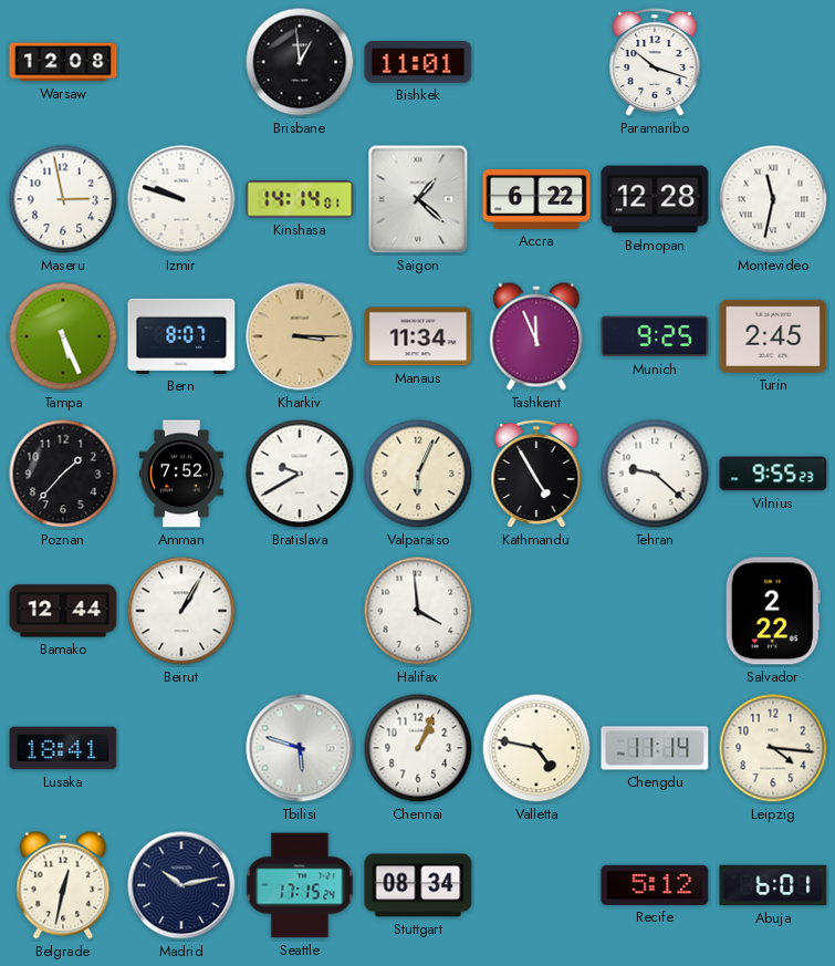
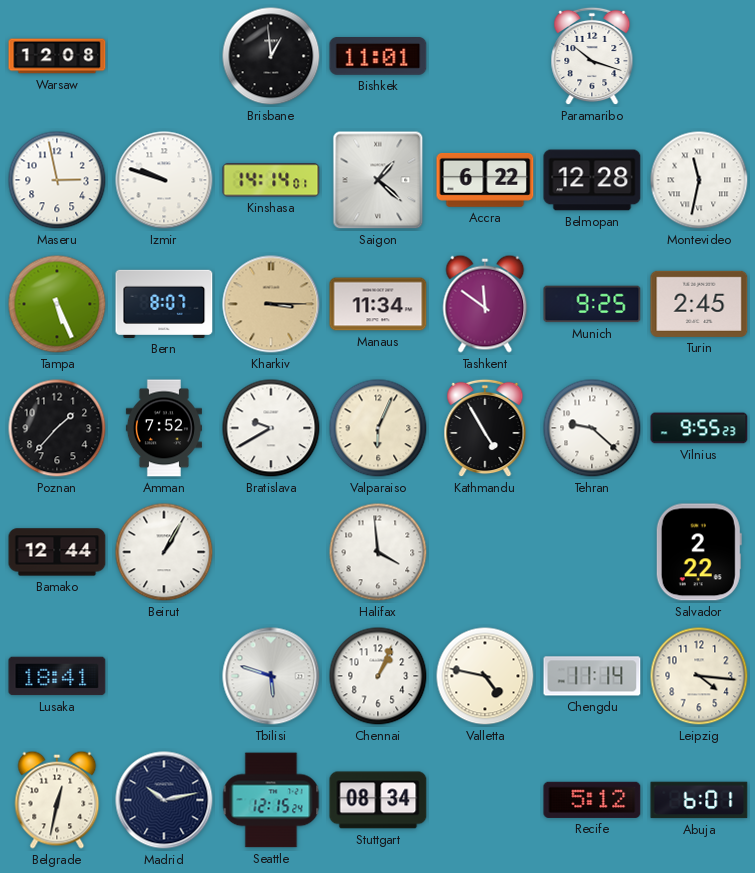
Tashkent: 11:56 -> 11:51 (485, 304)
Seattle: 17:15 -> 12:15 (271, 800)
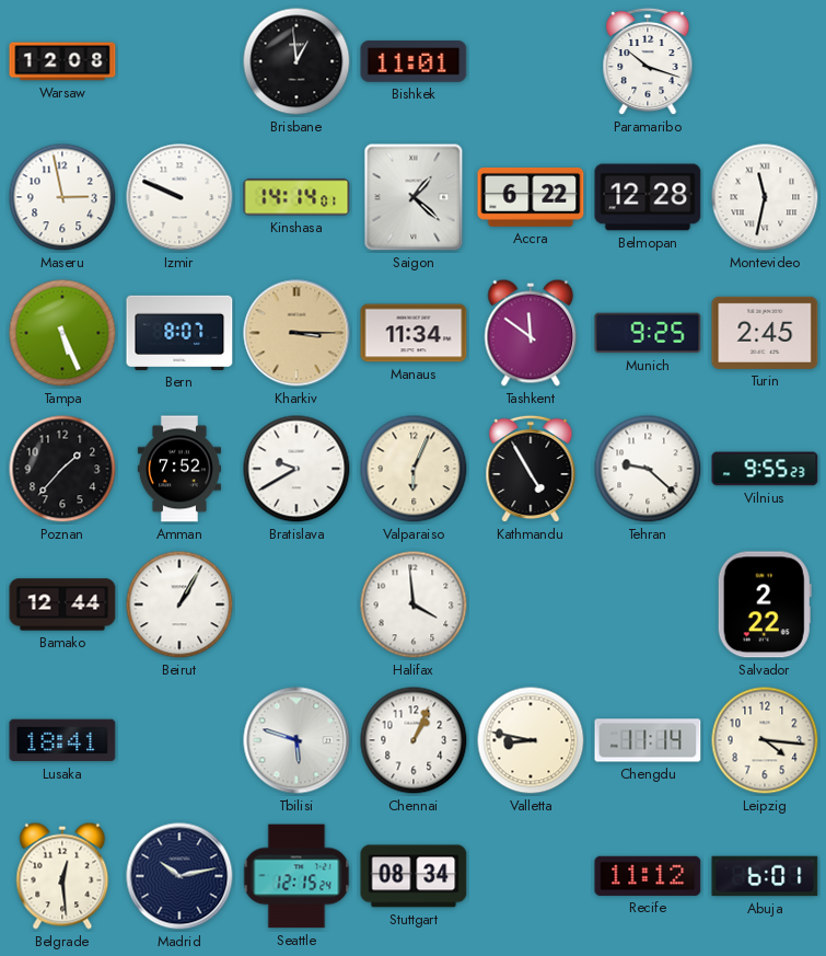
Izmir: 9:48 -> 9:49 (179, 197)
Valletta: 4:47 -> 8:47 (531, 740)
Belgrade: 12:32 -> 12:29 (62, 876)
Recife: 5:12 -> 11:12 (648, 876)
